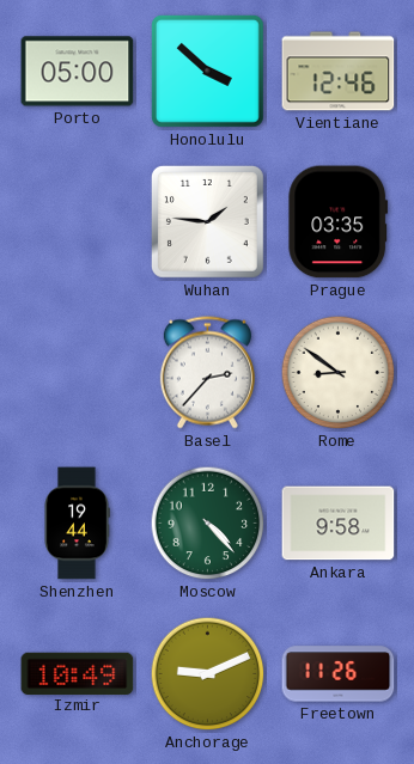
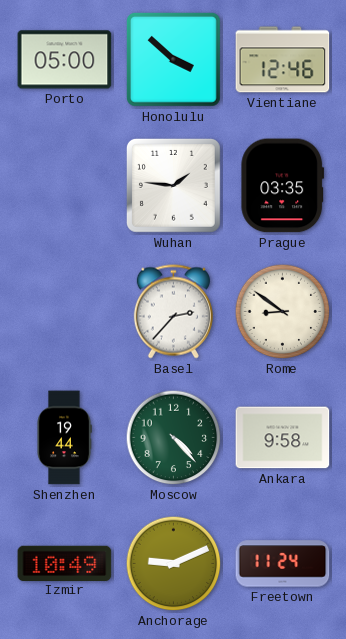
Freetown: 11:26 -> 11:24 (283, 564)
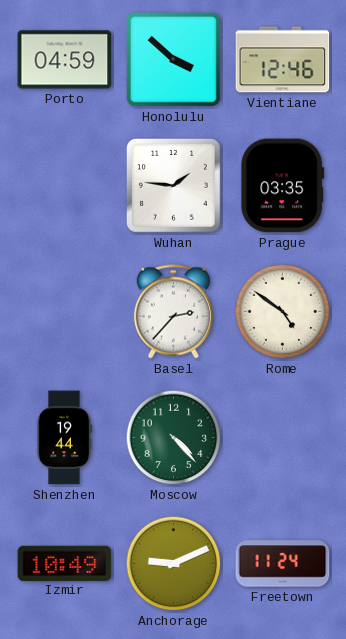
Porto: 05:00 -> 04:59 (65, 60)
Rome: 8:51 -> 4:51 (283, 312)
Ankara: 9:58 -> none (283, 438)
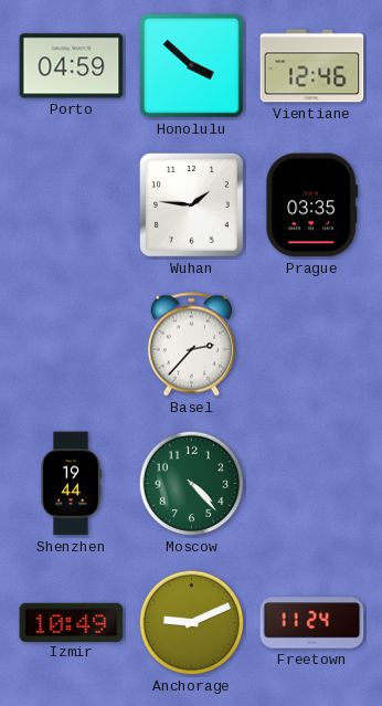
Rome: 4:51 -> none (283, 312)
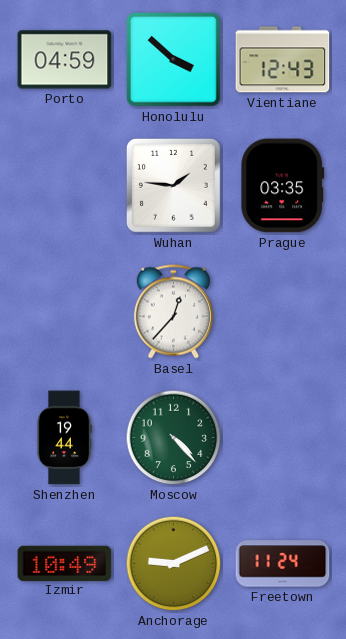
Vientiane: 12:46 -> 12:43 (283, 60)
Basel: 2:37 -> 12:37 (173, 312)
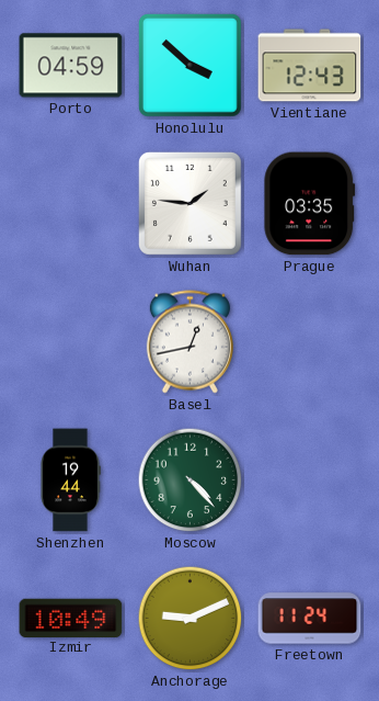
Basel: 12:37 -> 12:43 (190, 342)
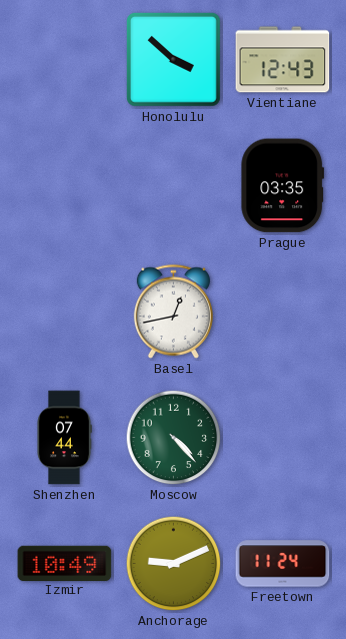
Porto: 04:59 -> none (71, 66)
Wuhan: 1:46 -> none (190, 203)
Shenzhen: 19:44 -> 07:44 (64, 438)
